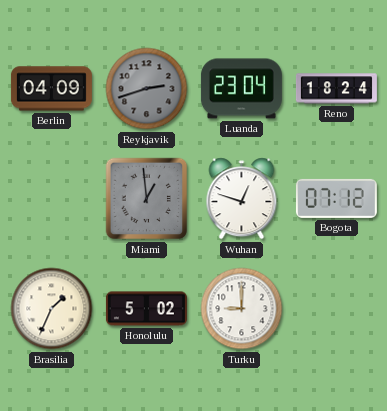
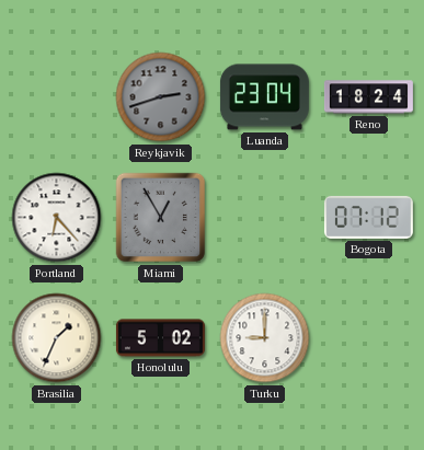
Berlin: 04:09 -> none (51, 89)
Portland: none -> 6:23 (57, 218)
Miami: 12:59 -> 12:55 (161, 218)
Wuhan: 12:48 -> none (242, 199)
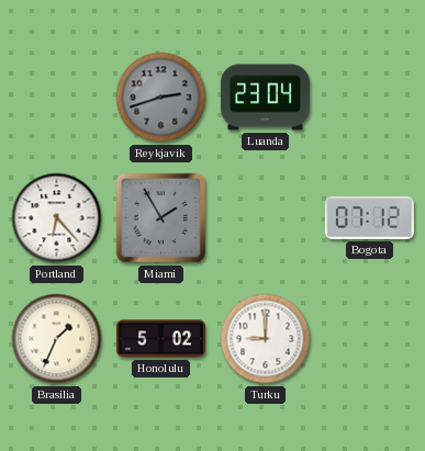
Reno: 18:24 -> none (368, 97)
Miami: 12:55 -> 1:55 (161, 218)
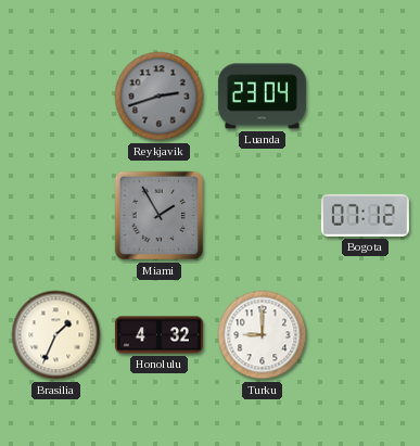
Portland: 6:23 -> none (57, 218)
Honolulu: 5:02 -> 4:32 (158, 335)
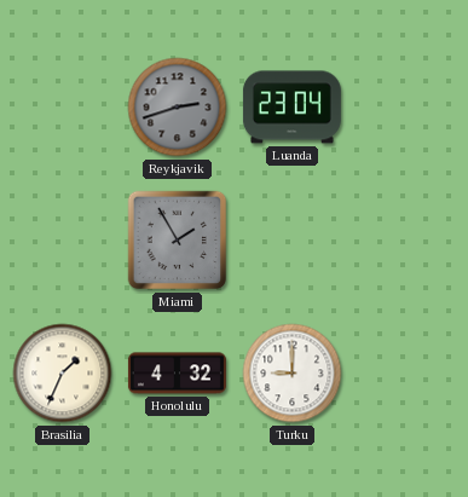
Bogota: 07:12 -> none (365, 215)
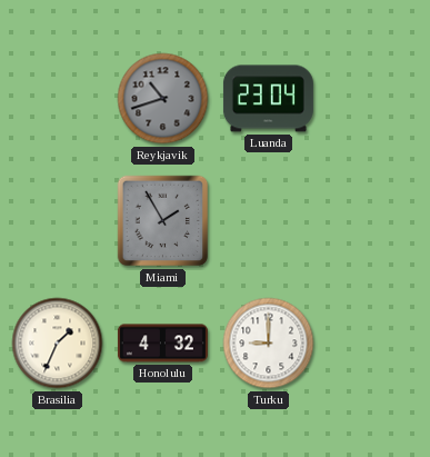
Reykjavik: 2:42 -> 10:42 (163, 99)
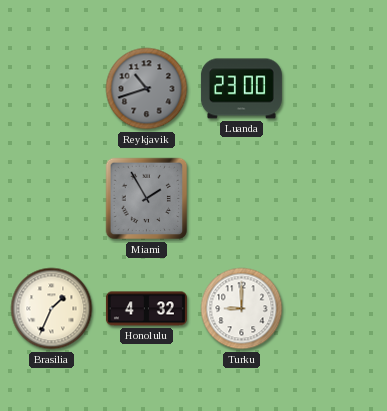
Luanda: 23:04 -> 23:00 (241, 89)
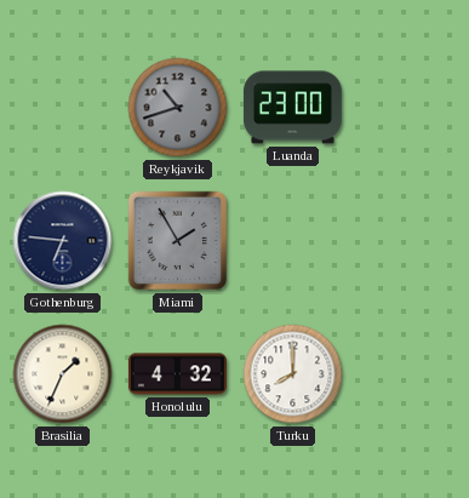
Gothenburg: none -> 6:46 (63, 241)
Turku: 9:00 -> 8:00 (293, 374)
